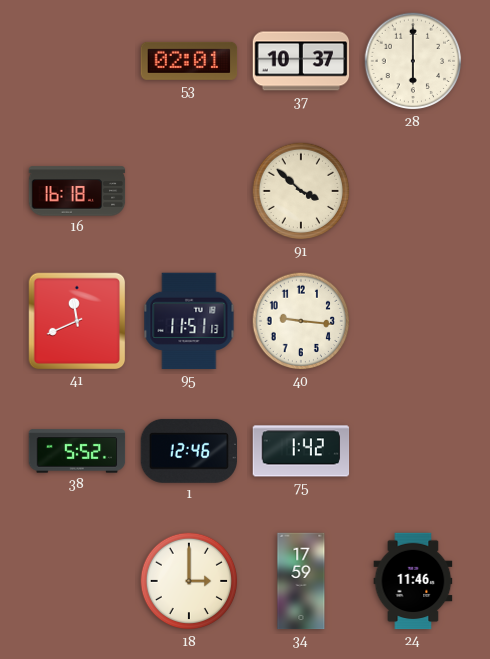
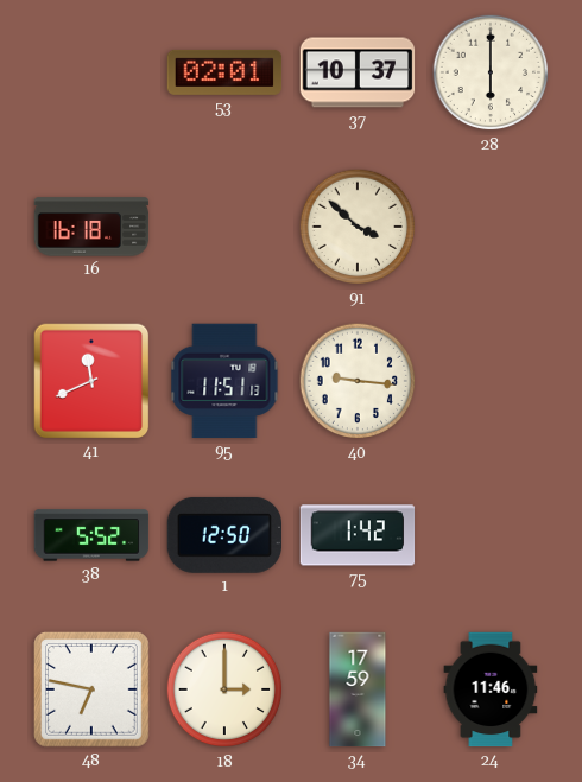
1: 12:46 -> 12:50 (223, 535)
48: none -> 6:47 (91, 689)
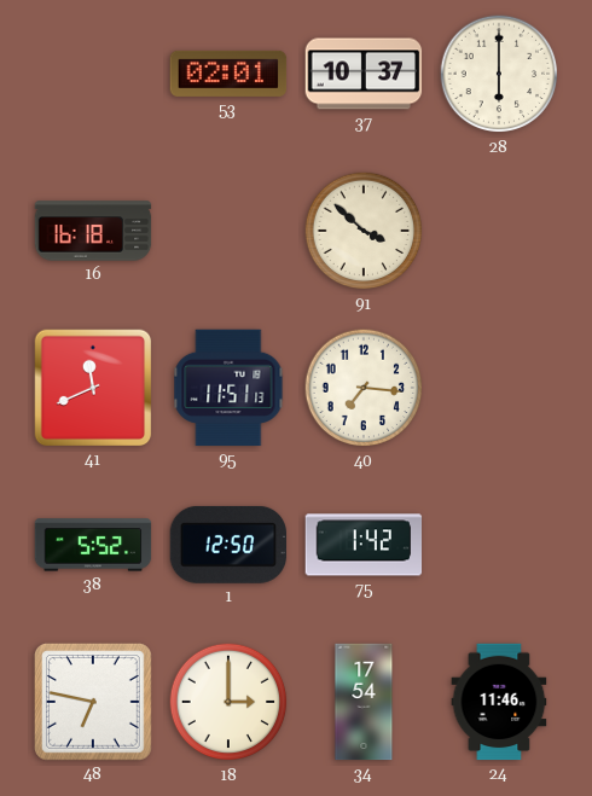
40: 9:16 -> 7:16 (364, 388)
34: 17:59 -> 17:54 (364, 702)
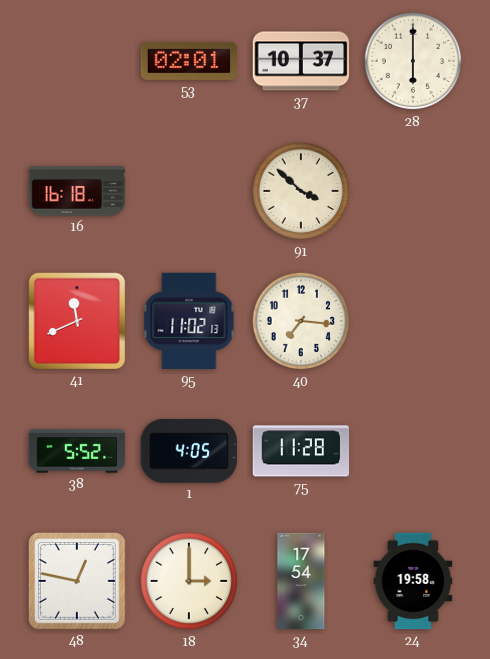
95: 11:51 -> 11:02 (189, 321)
1: 12:50 -> 4:05 (188, 451)
75: 1:42 -> 11:28 (301, 451)
48: 6:47 -> 12:47 (77, 581)
24: 11:46 -> 19:58 (413, 581)
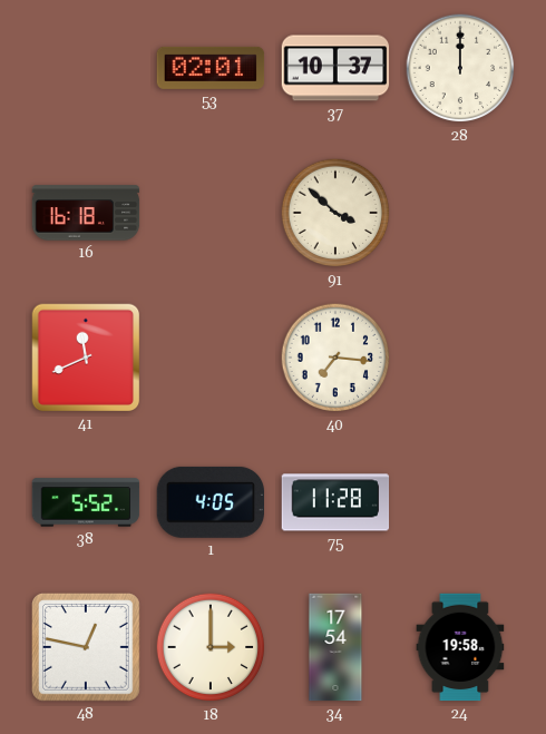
28: 6:00 -> 12:00 (460, 68)
95: 11:02 -> none (189, 321)
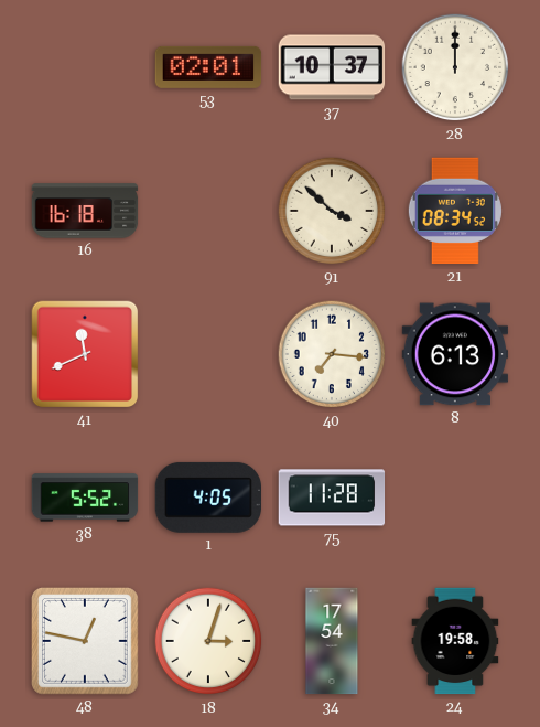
21: none -> 08:34 (455, 211)
8: none -> 6:13 (455, 354)
18: 3:00 -> 3:03 (208, 641)
